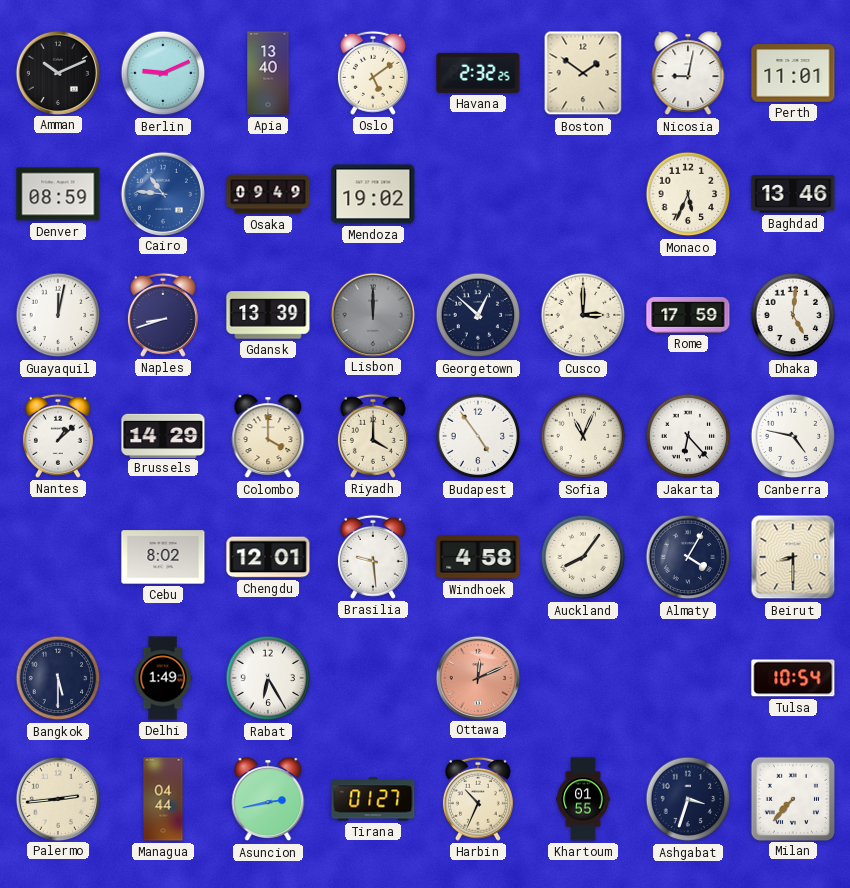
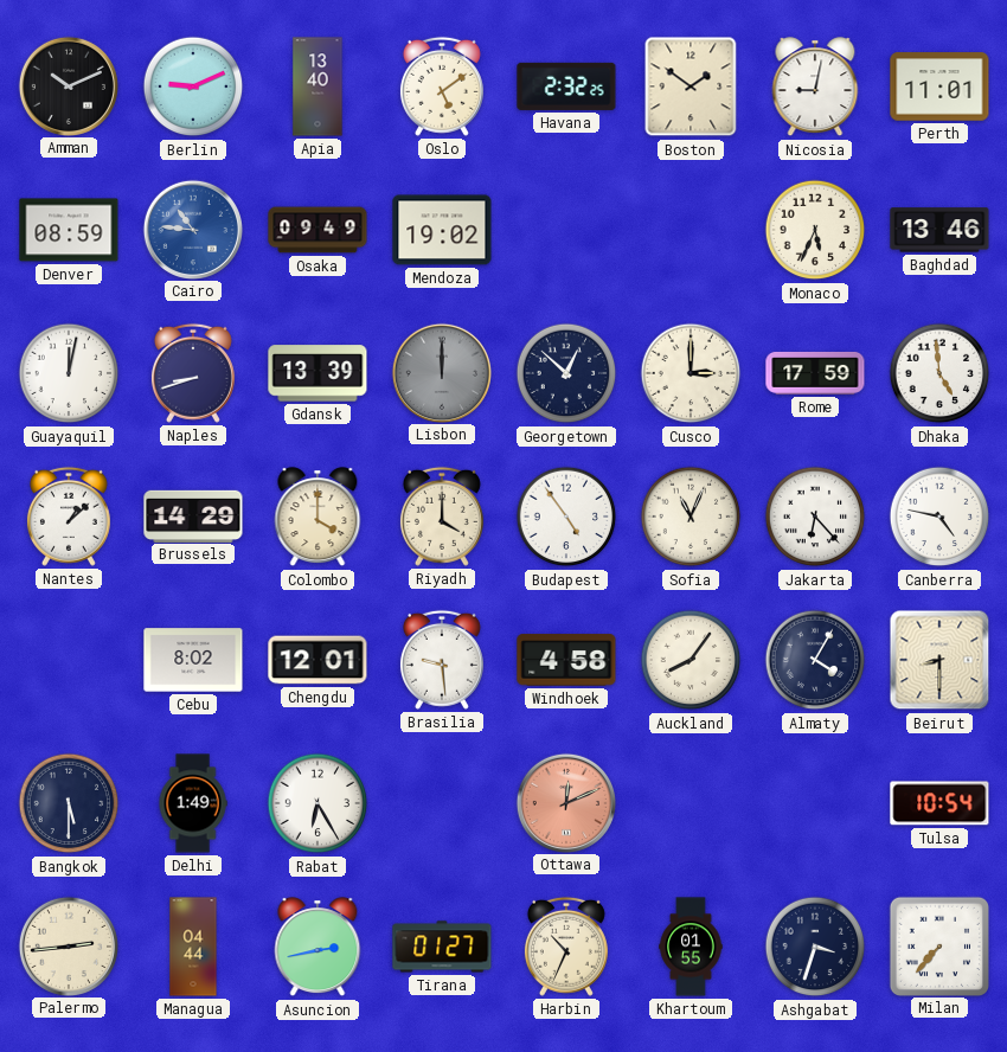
Dhaka: 5:01 -> 4:59 (939, 373)
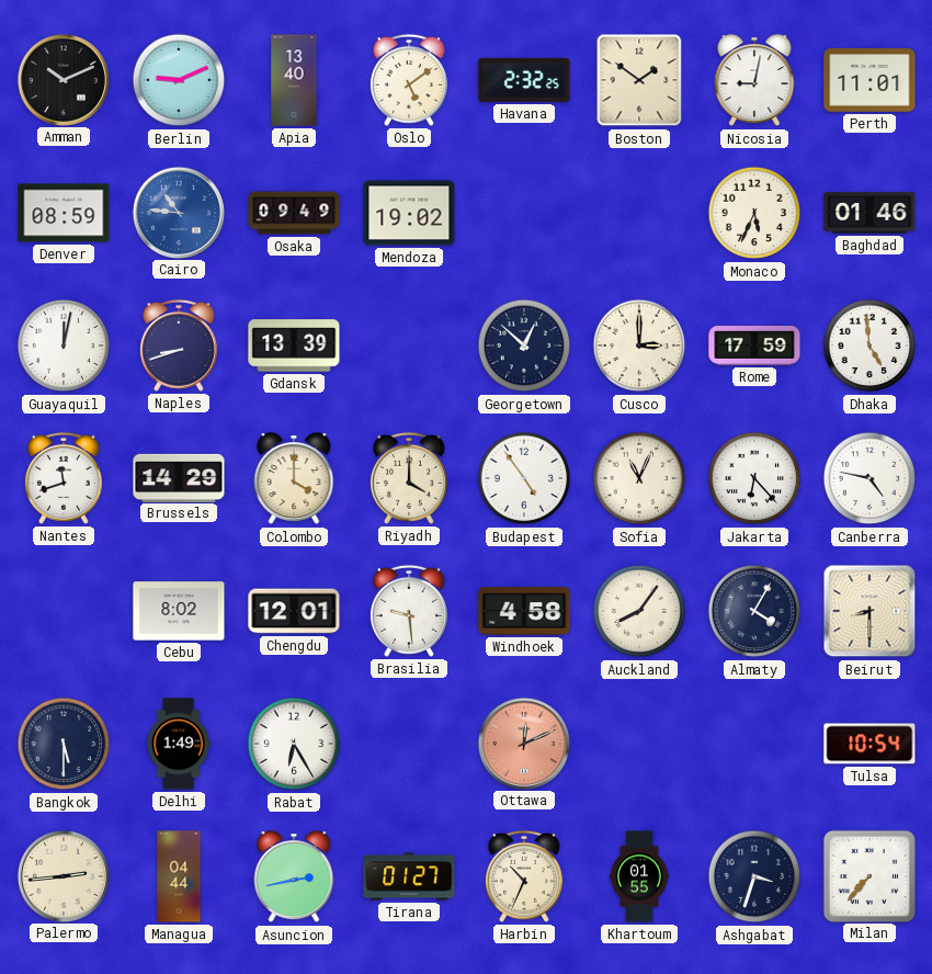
Baghdad: 13:46 -> 01:46 (870, 213)
Lisbon: 12:00 -> none (441, 372)
Nantes: 1:08 -> 11:42 (64, 478)
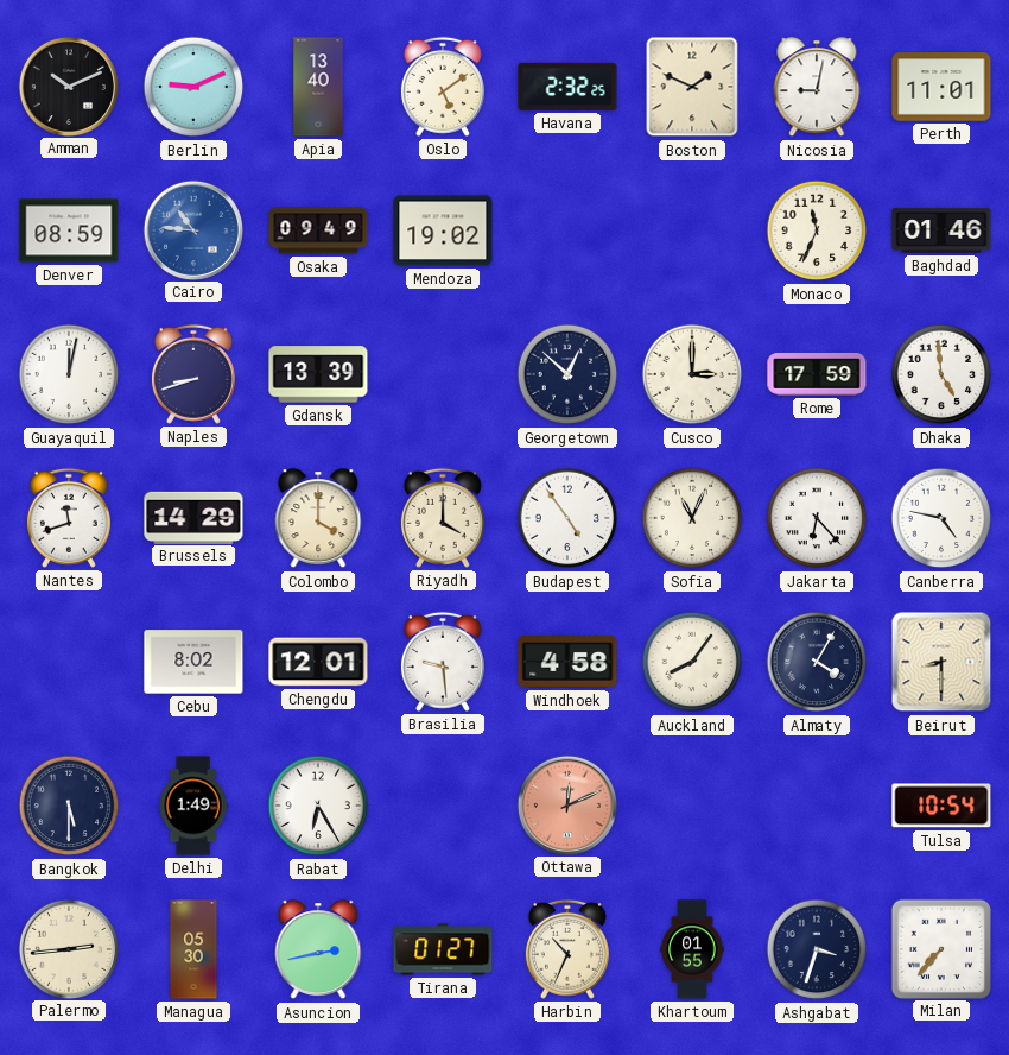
Boston: 1:51 -> 1:49 (692, 87)
Monaco: 5:34 -> 11:34 (817, 230)
Managua: 04:44 -> 05:30 (193, 949)
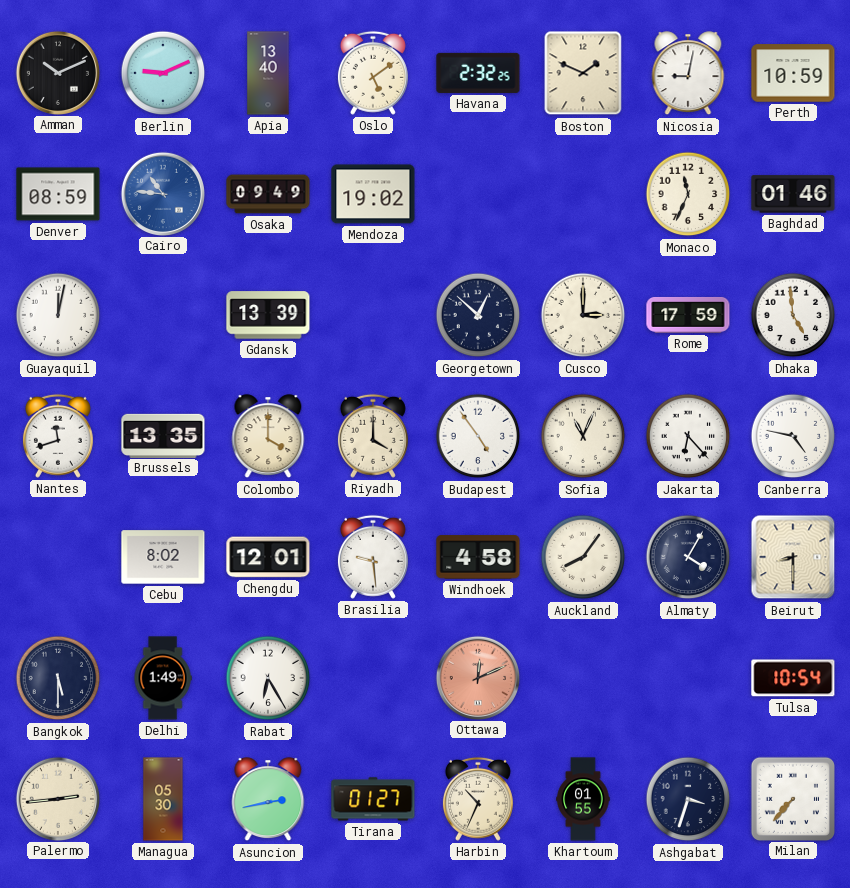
Perth: 11:01 -> 10:59 (793, 73)
Naples: 8:42 -> none (193, 374)
Brussels: 14:29 -> 13:35 (163, 435)
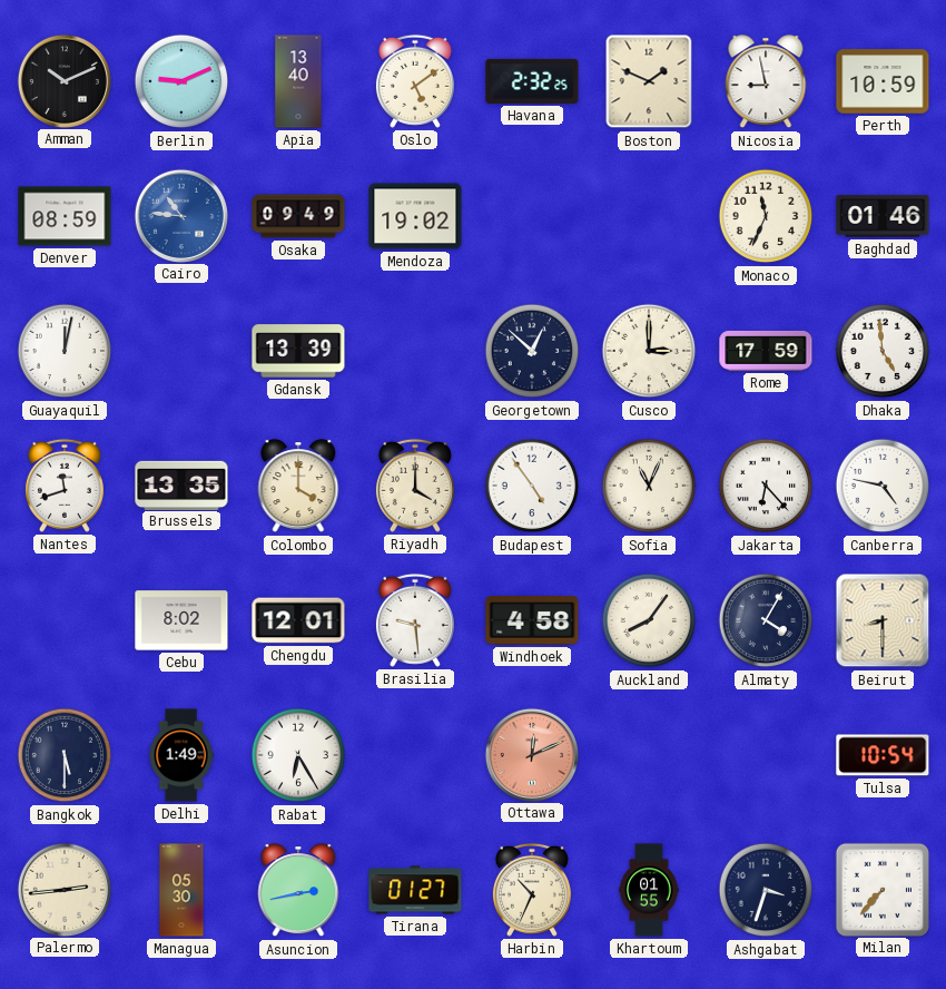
Nicosia: 9:02 -> 8:58 (766, 82)
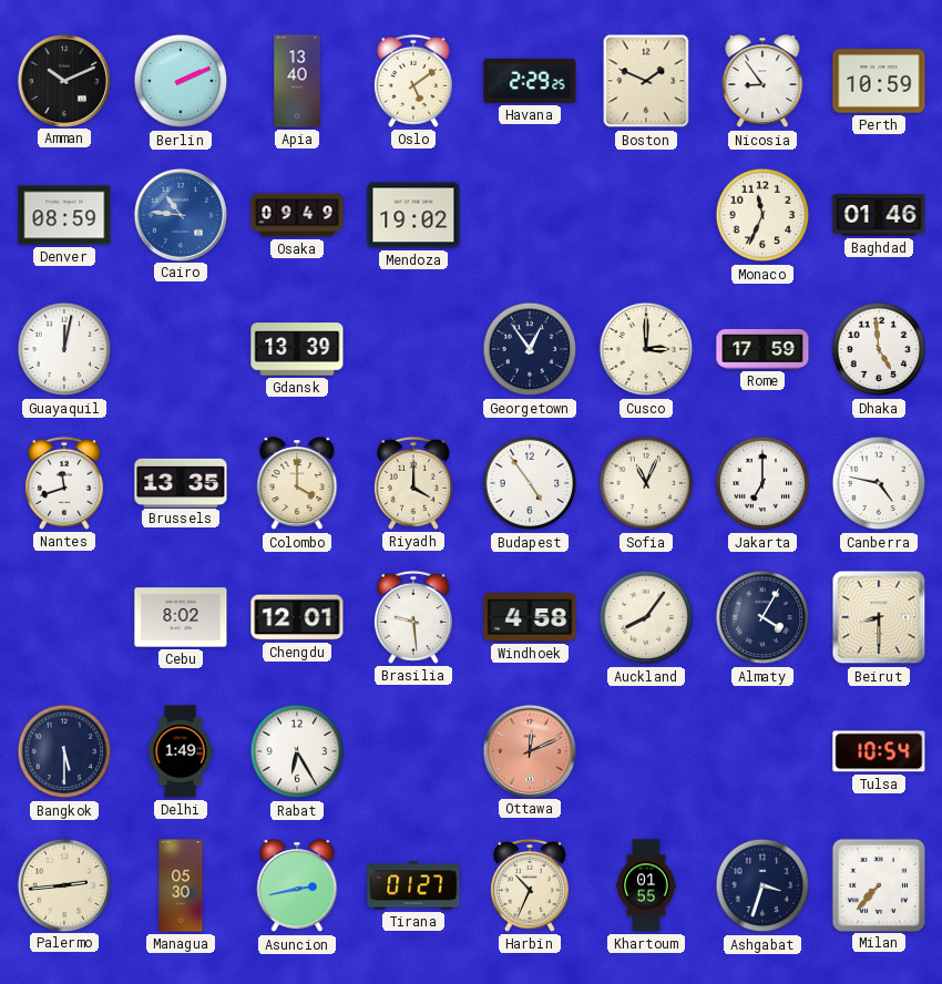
Berlin: 9:11 -> 2:11 (181, 81)
Havana: 2:32 -> 2:29 (530, 81)
Nicosia: 8:58 -> 8:54 (762, 82)
Georgetown: 12:52 -> 12:54 (530, 349)
Jakarta: 6:23 -> 7:00 (762, 483)
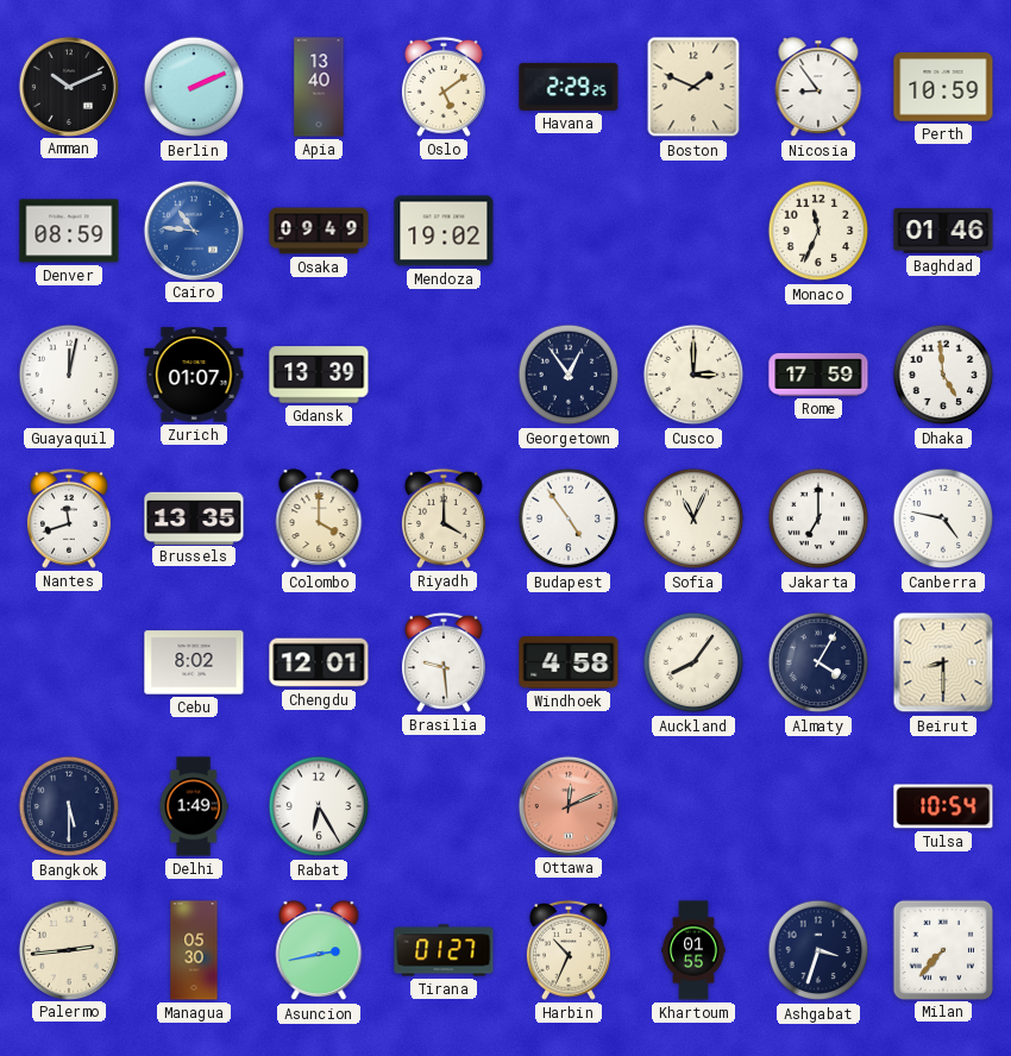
Zurich: none -> 01:07 (194, 375)
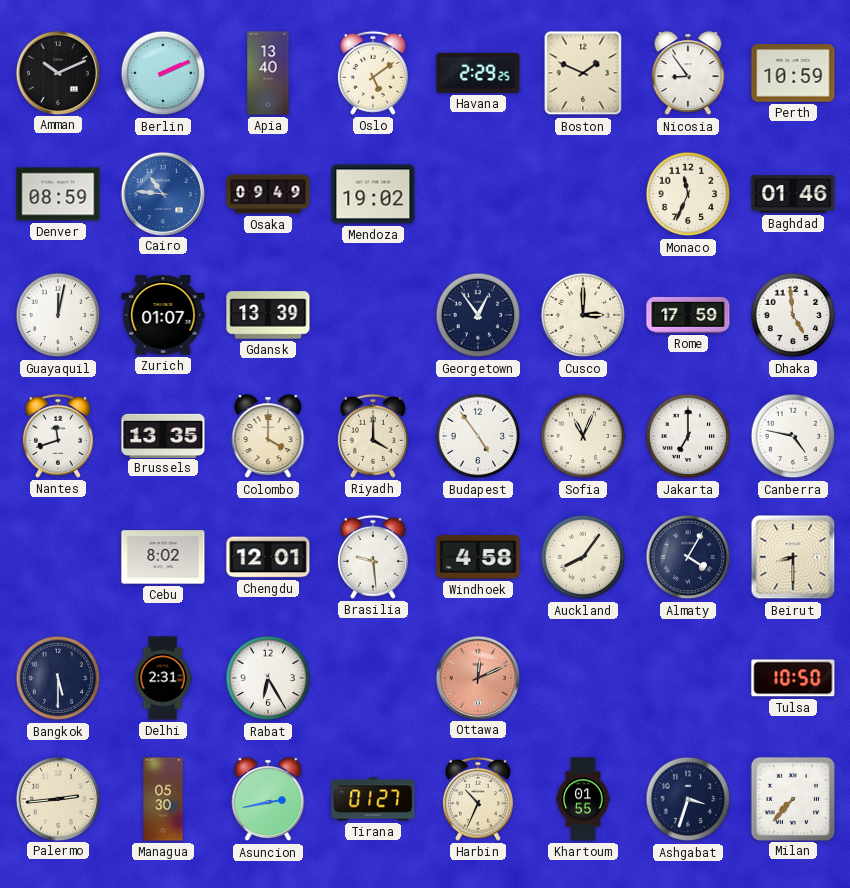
Delhi: 1:49 -> 2:31 (163, 678)
Tulsa: 10:54 -> 10:50 (793, 678)
